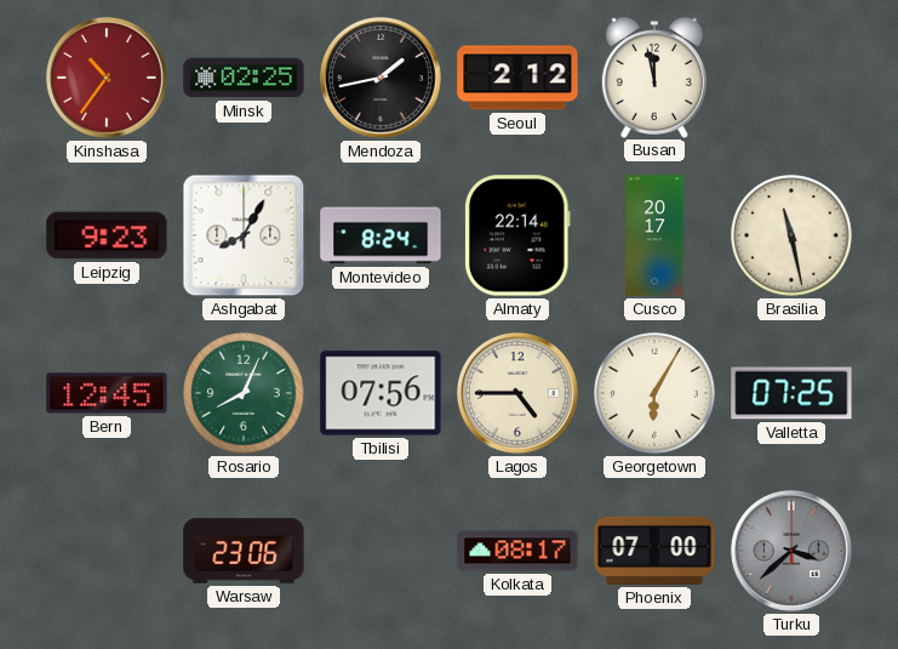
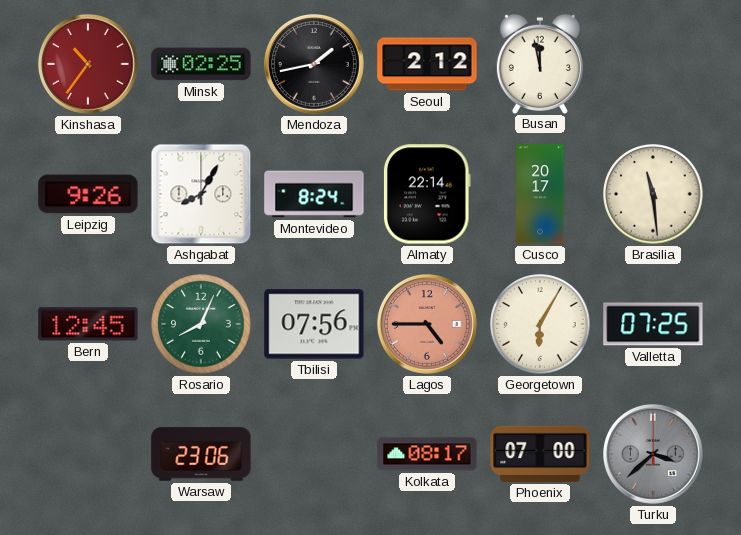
Leipzig: 9:23 -> 9:26 (88, 194)
Brasilia: 11:28 -> 11:29 (653, 194)
Lagos dial: cream -> salmon (427, 324)
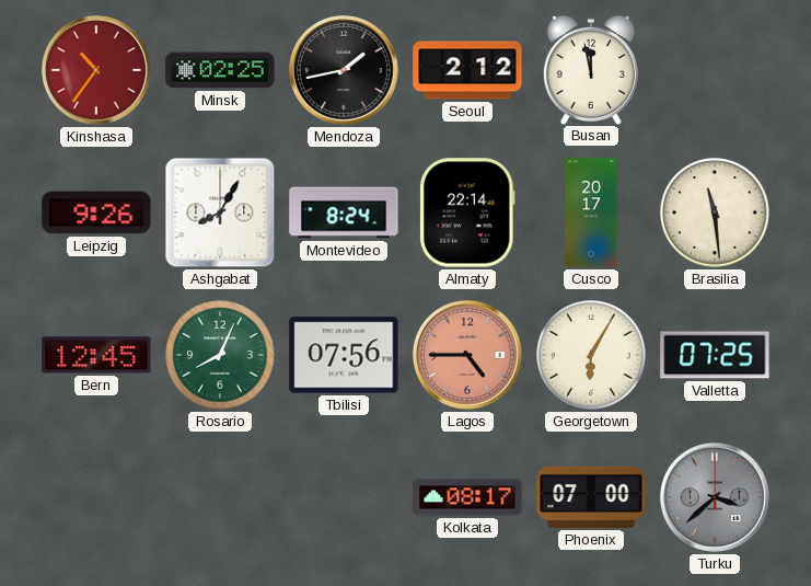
Warsaw: 23:06 -> none (201, 454)
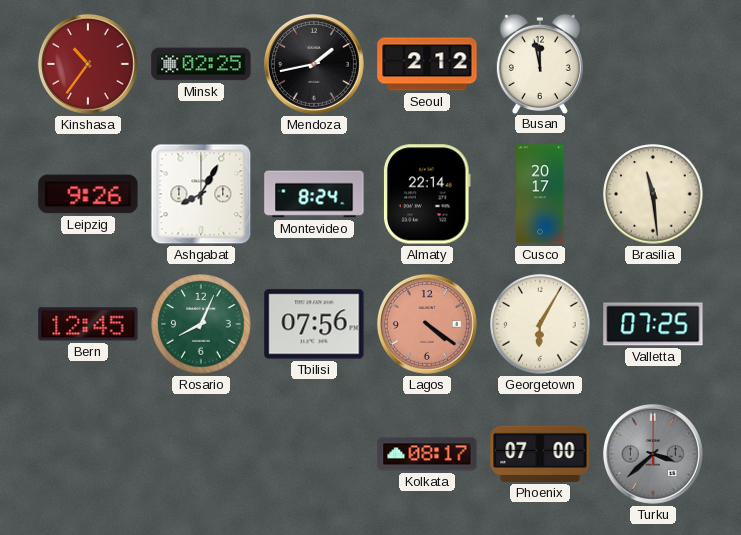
Lagos: 4:45 -> 4:21 (427, 324)
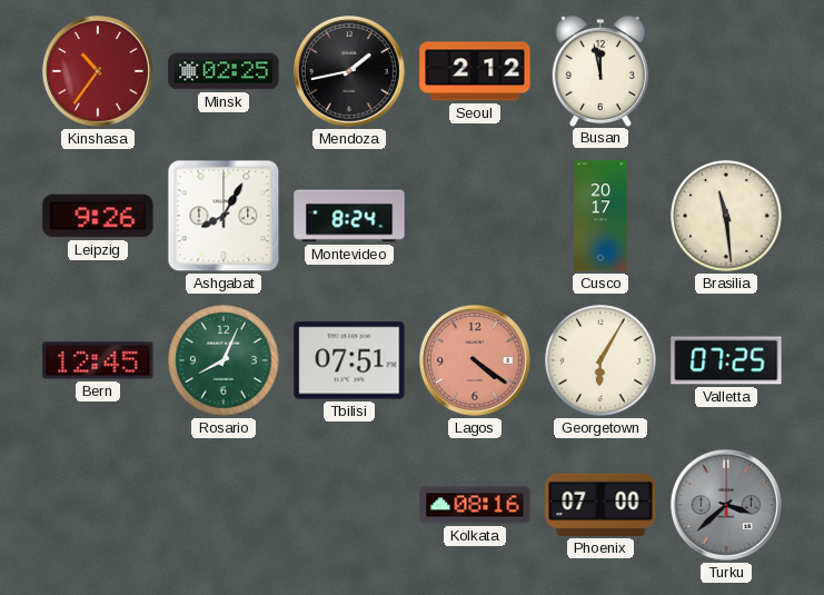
Almaty: 22:14 -> none (427, 194)
Tbilisi: 07:56 -> 07:51 (349, 360)
Kolkata: 08:17 -> 08:16 (475, 505)
